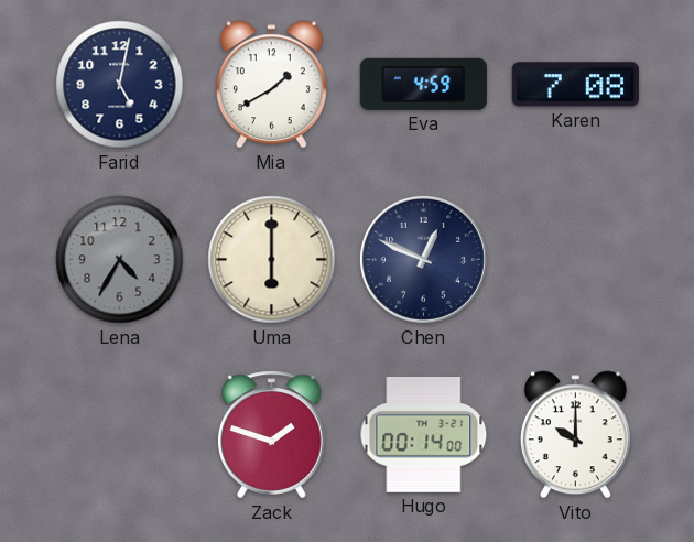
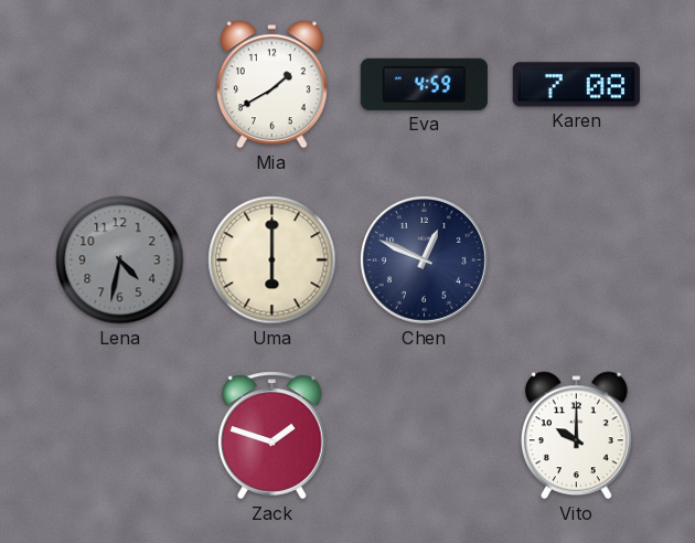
Farid: 5:02 -> none (120, 85)
Lena: 4:35 -> 4:32 (120, 260)
Hugo: 00:14 -> none (424, 434)
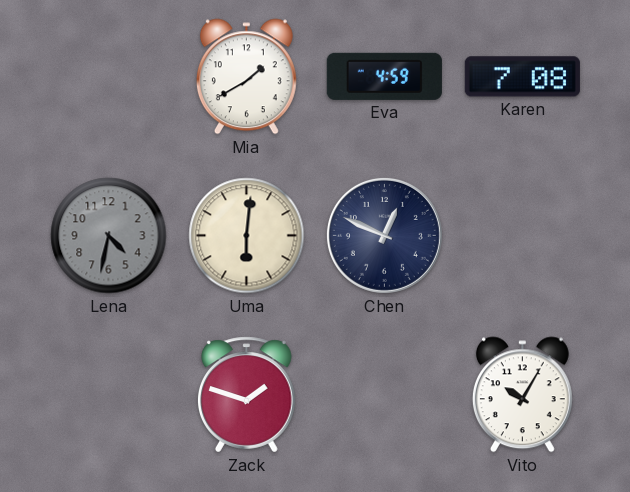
Uma: 6:00 -> 6:01 (247, 236)
Vito: 10:00 -> 10:05 (522, 395)
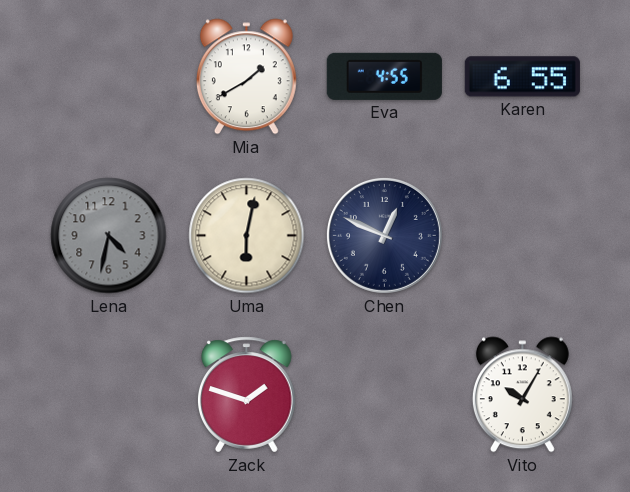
Eva: 4:59 -> 4:55 (384, 76)
Karen: 7:08 -> 6:55 (522, 77)
Uma: 6:01 -> 6:02 (247, 236)
